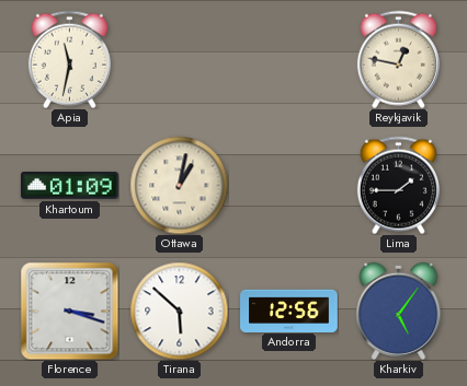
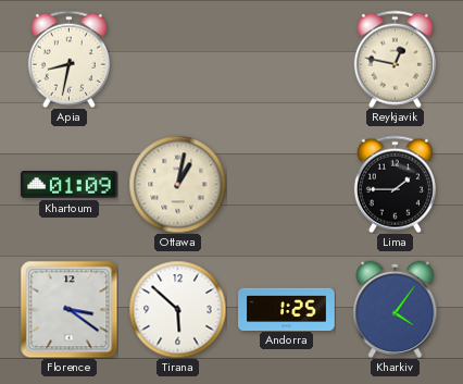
Apia: 11:32 -> 8:32 (68, 59)
Florence: 3:18 -> 3:21 (68, 309)
Andorra: 12:56 -> 1:25 (287, 309)
Kharkiv: 5:06 -> 4:06 (396, 309)
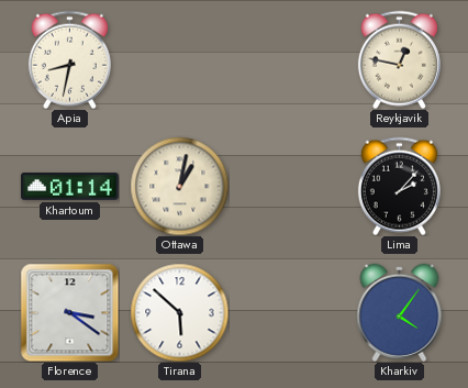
Khartoum: 01:09 -> 01:14 (70, 187)
Lima: 1:45 -> 2:07 (399, 186)
Andorra: 1:25 -> none (287, 309)
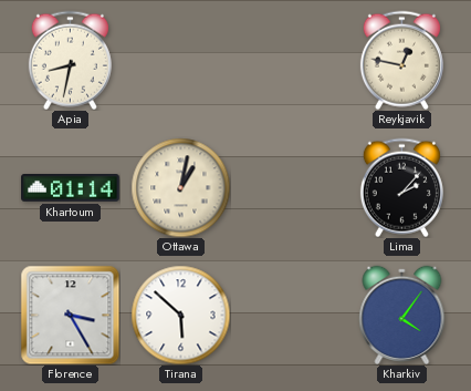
Florence: 3:21 -> 3:25 (70, 315)
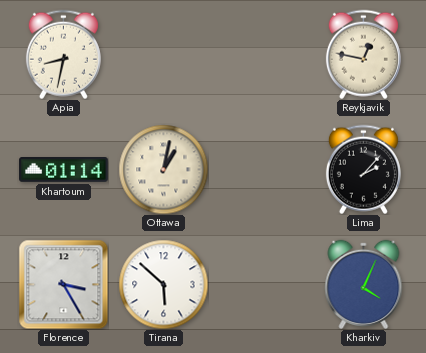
Kharkiv: 4:06 -> 4:04 (364, 284)
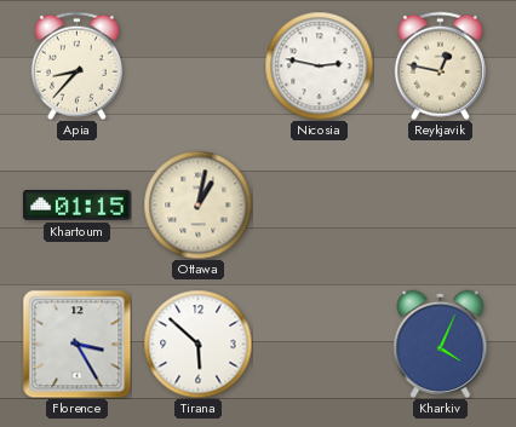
Apia: 8:32 -> 8:37 (76, 65)
Nicosia: none -> 2:47 (319, 65)
Khartoum: 01:14 -> 01:15 (78, 206)
Lima: 2:07 -> none (363, 169)
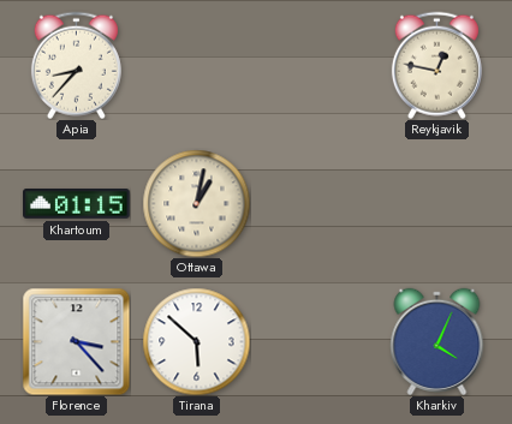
Nicosia: 2:47 -> none (319, 65)
Florence: 3:25 -> 3:23 (76, 341)
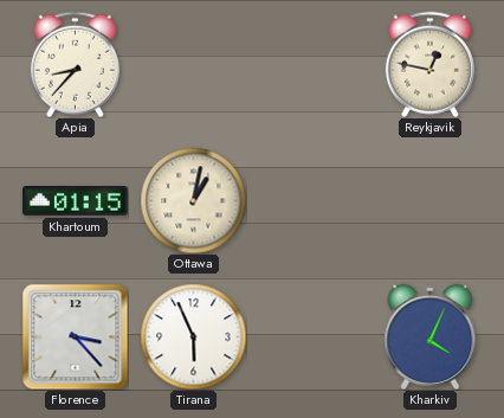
Tirana: 5:52 -> 5:56 (193, 336)
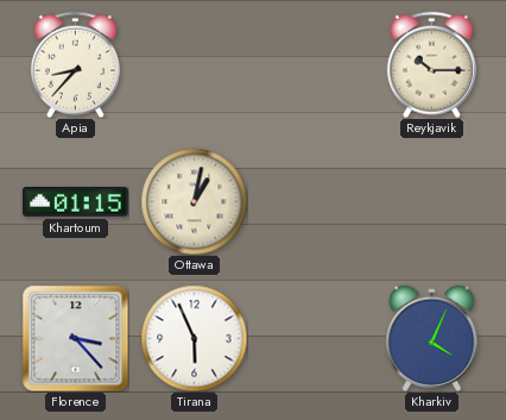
Reykjavik: 12:47 -> 10:15 (431, 64)
